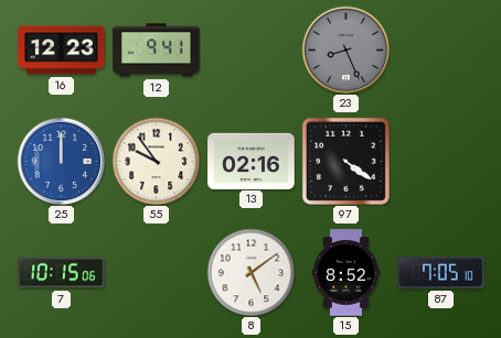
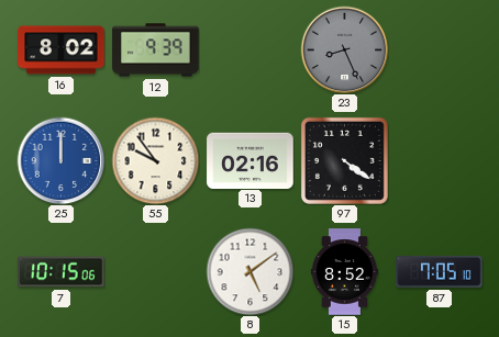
16: 12:23 -> 8:02 (62, 50)
12: 9:41 -> 9:39 (156, 50)
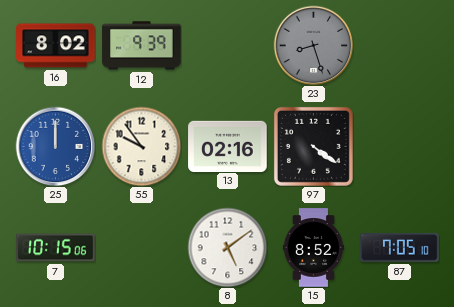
23: 8:26 -> 8:27 (313, 45)
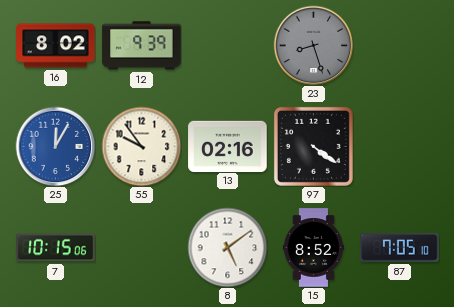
25: 12:00 -> 12:05 (55, 146)
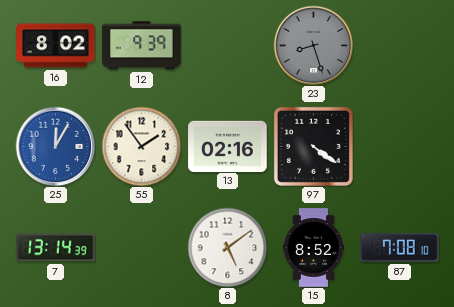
55: 9:54 -> 1:54 (141, 146)
7: 10:15 -> 13:14 (56, 248)
87: 7:05 -> 7:08 (400, 247)
